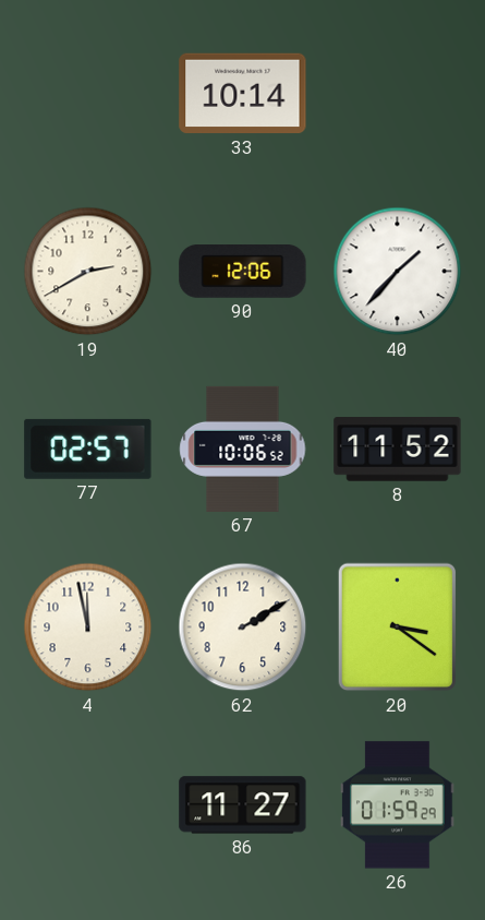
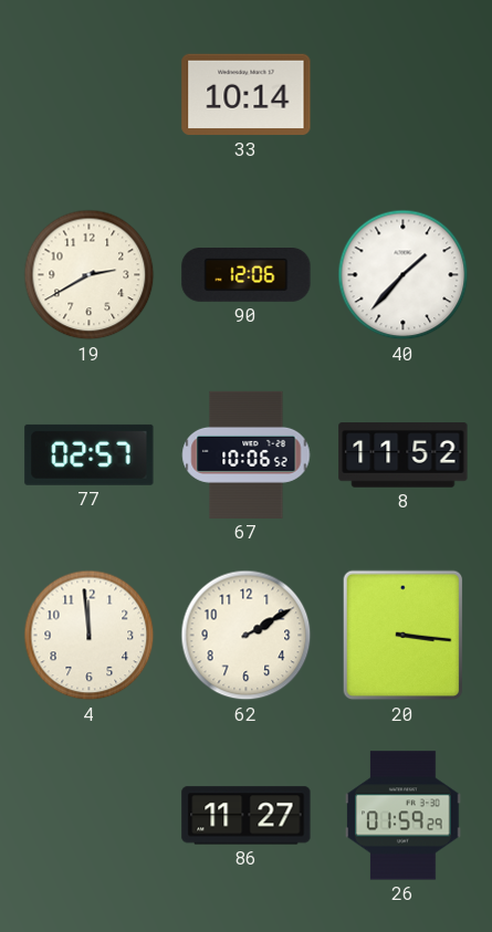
4: 11:58 -> 11:59 (90, 636)
20: 3:21 -> 3:16 (404, 636)
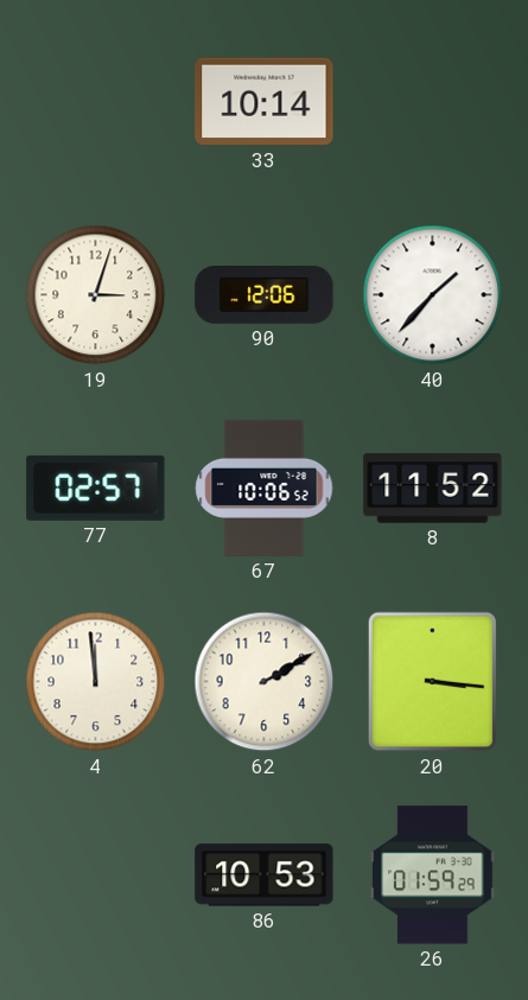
19: 2:40 -> 3:03 (96, 295)
86: 11:27 -> 10:53 (265, 875)
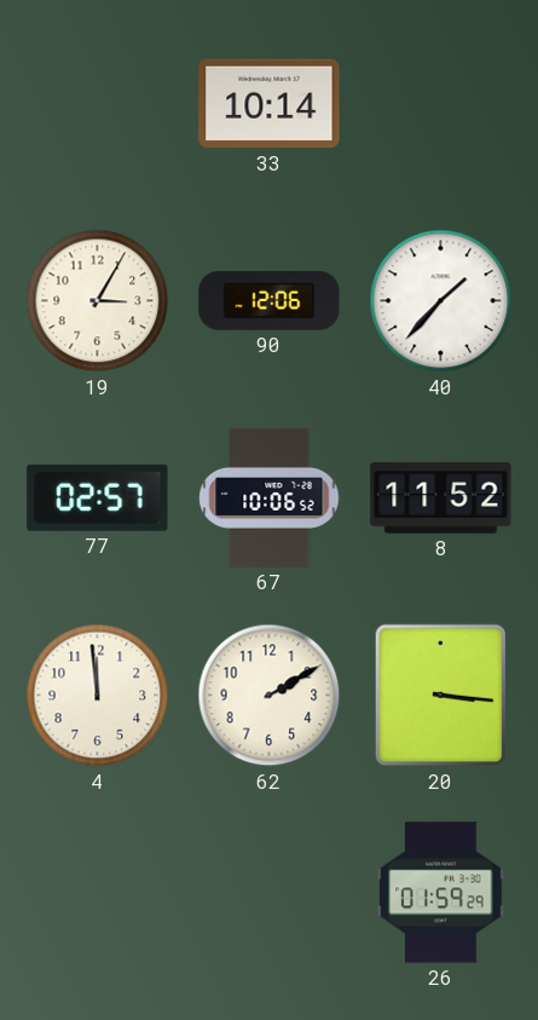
19: 3:03 -> 3:05 (98, 301)
86: 10:53 -> none (265, 875)
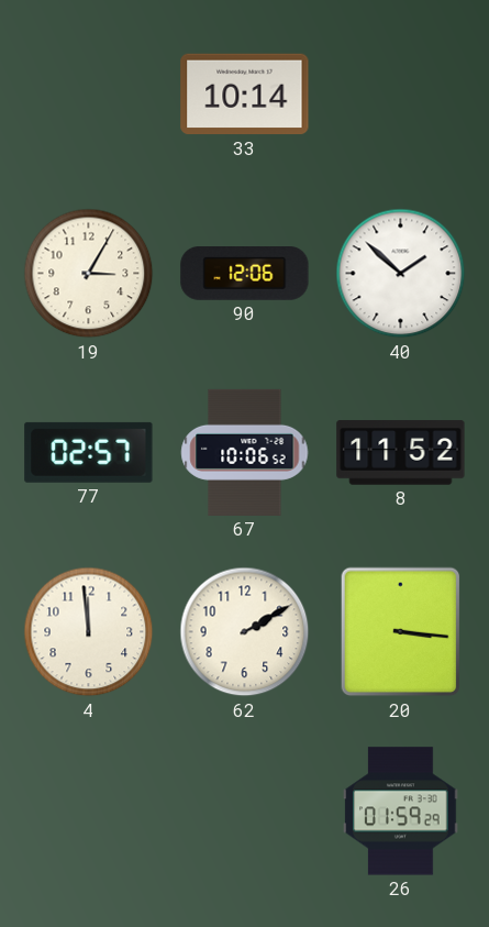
40: 1:37 -> 1:52 (401, 274)
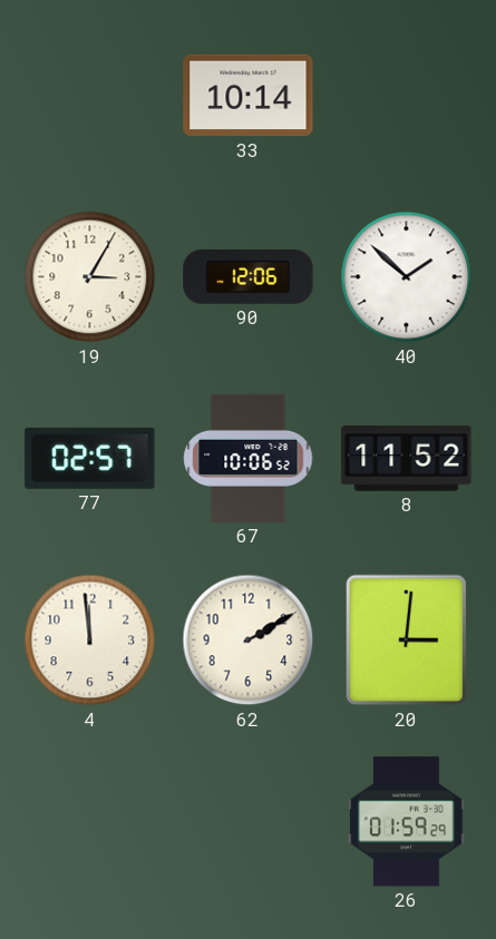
20: 3:16 -> 3:01 (407, 640)
